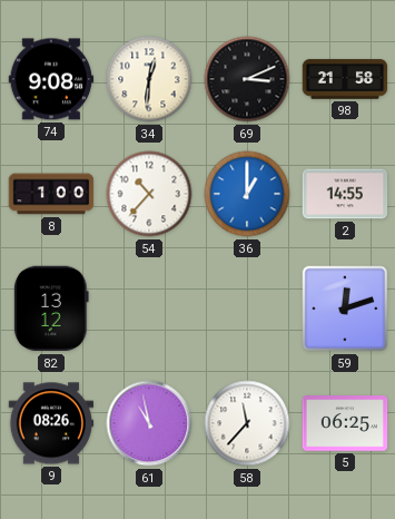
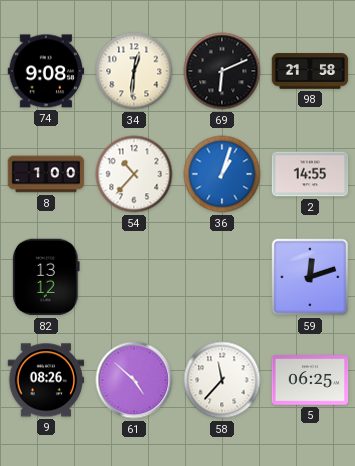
69: 3:11 -> 6:11 (222, 71)
36: 1:00 -> 1:03 (222, 174)
61: 10:58 -> 4:52 (134, 380)
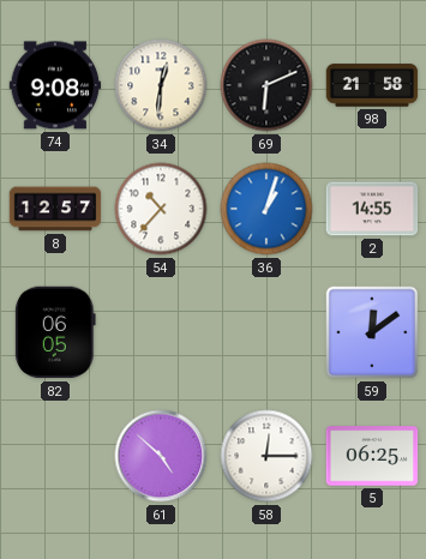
8: 1:00 -> 12:57 (55, 209)
82: 13:12 -> 06:05 (56, 332)
59: 12:12 -> 12:09 (372, 332)
9: 08:26 -> none (46, 380)
58: 11:37 -> 12:15 (266, 456)
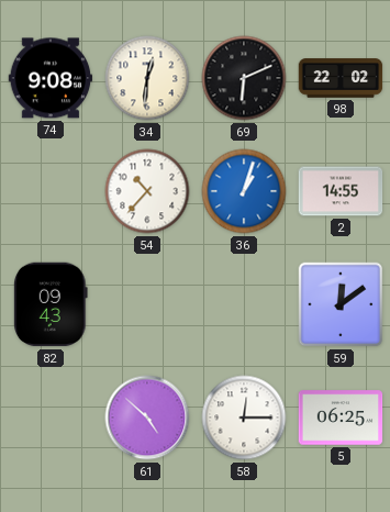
98: 21:58 -> 22:02 (341, 78)
8: 12:57 -> none (55, 209)
82: 06:05 -> 09:43 (52, 304)
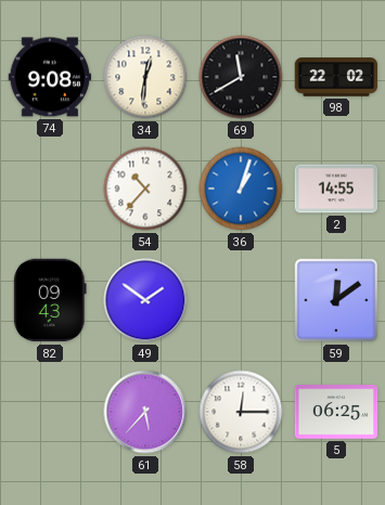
69: 6:11 -> 11:40 (241, 77)
49: none -> 1:51 (145, 300)
61: 4:52 -> 5:37 (145, 412)
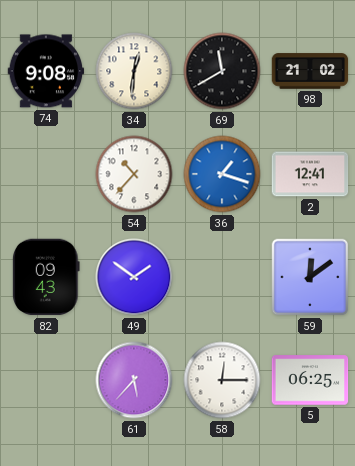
98: 22:02 -> 21:02 (310, 71)
36: 1:03 -> 1:18 (222, 174)
2: 14:55 -> 12:41 (310, 174)
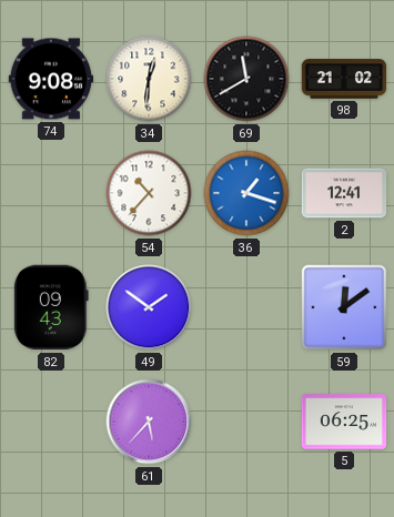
58: 12:15 -> none (222, 380)
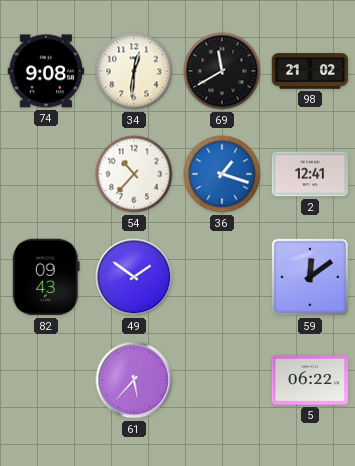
5: 06:25 -> 06:22 (310, 380)
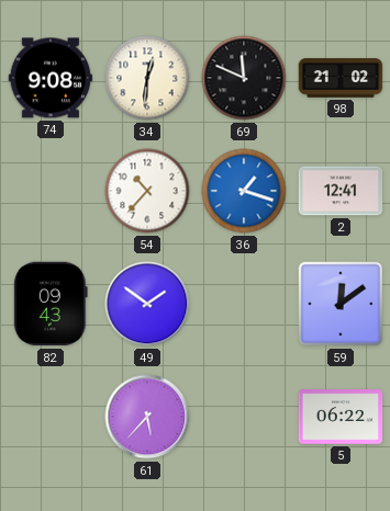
69: 11:40 -> 11:49 (244, 78)
